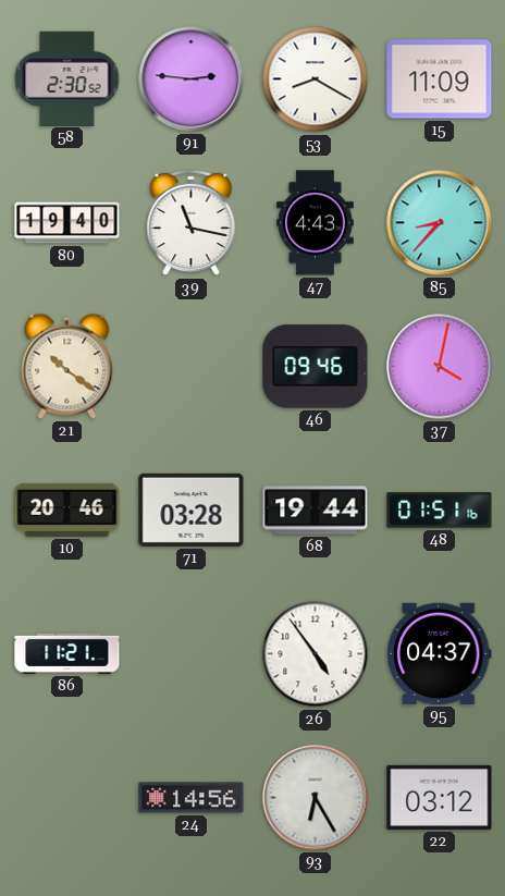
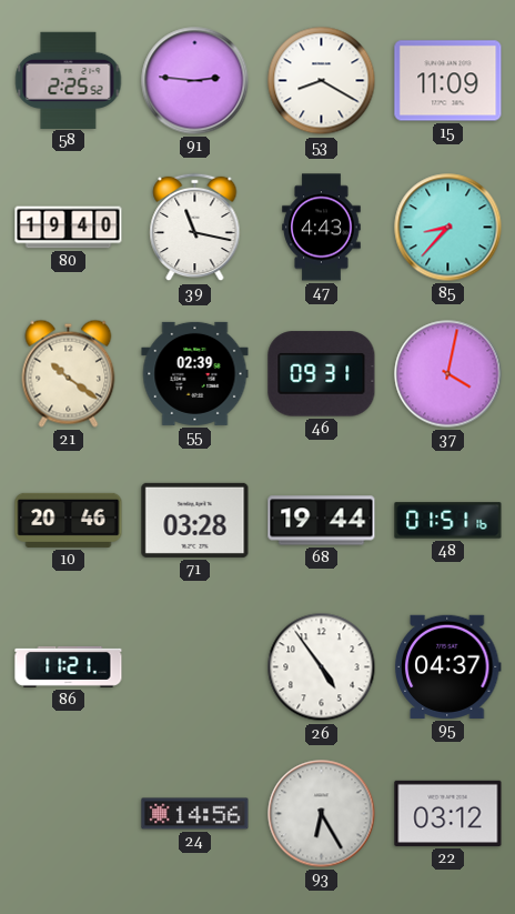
58: 2:30 -> 2:25 (69, 80)
55: none -> 02:39 (195, 373)
46: 09:46 -> 09:31 (322, 374)
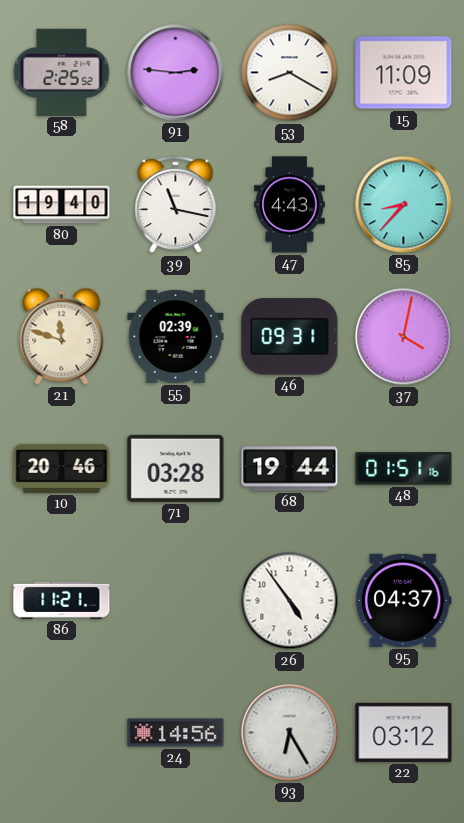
21: 10:21 -> 11:48 (62, 336)
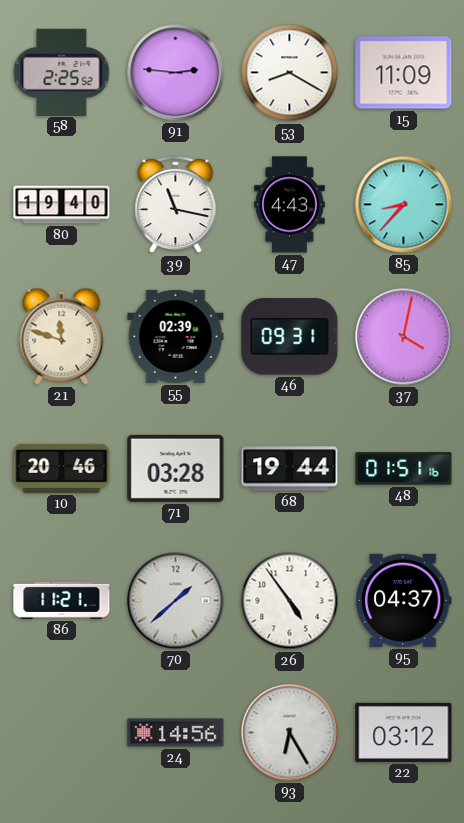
70: none -> 1:38 (176, 601)
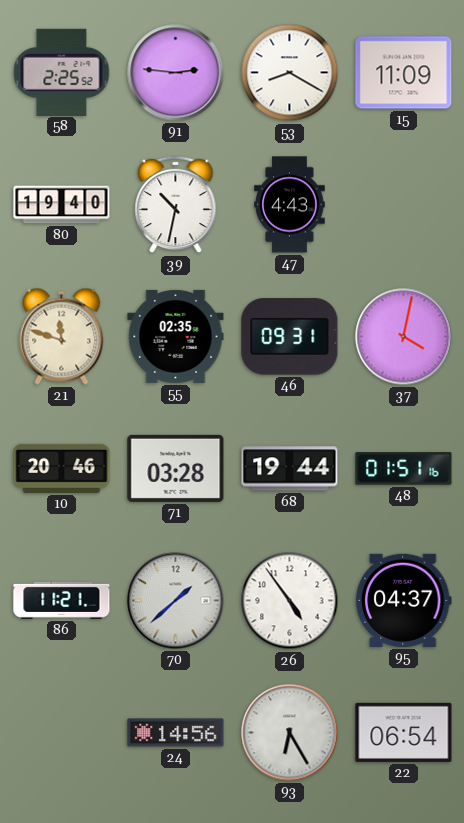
39: 11:17 -> 10:32 (176, 205)
85: 8:37 -> none (404, 205)
55: 02:39 -> 02:35 (176, 336)
22: 03:12 -> 06:54 (404, 732)
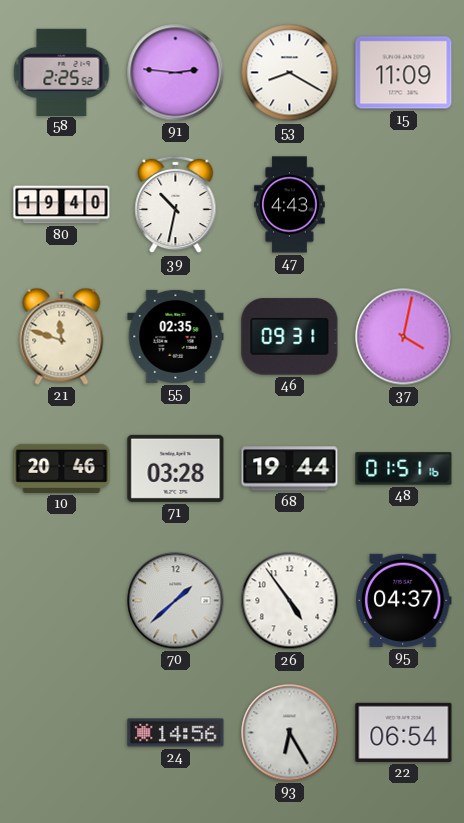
86: 11:21 -> none (62, 600)
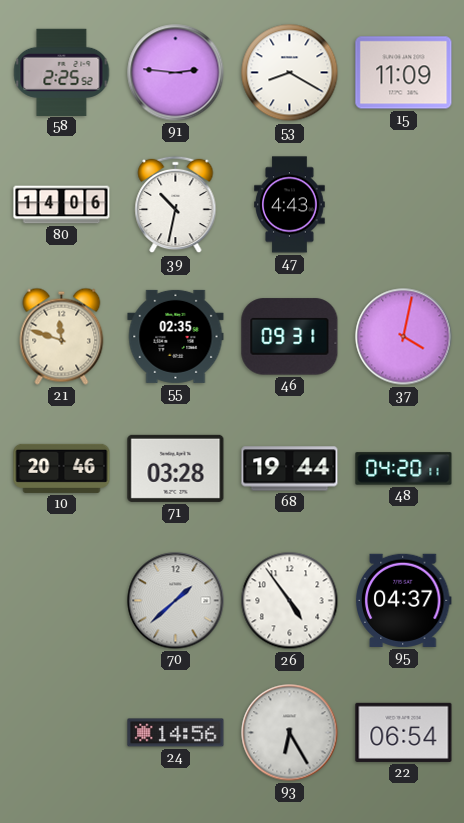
80: 19:40 -> 14:06 (62, 205)
48: 01:51 -> 04:20 (404, 469)
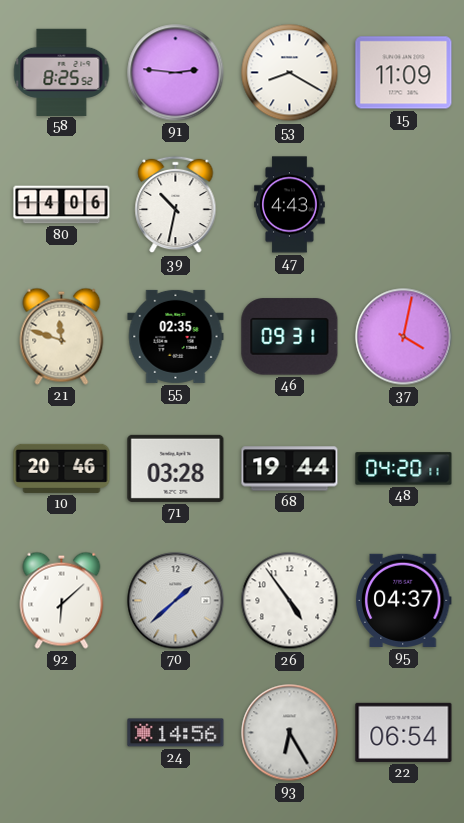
58: 2:25 -> 8:25 (62, 72)
92: none -> 6:08 (62, 600)
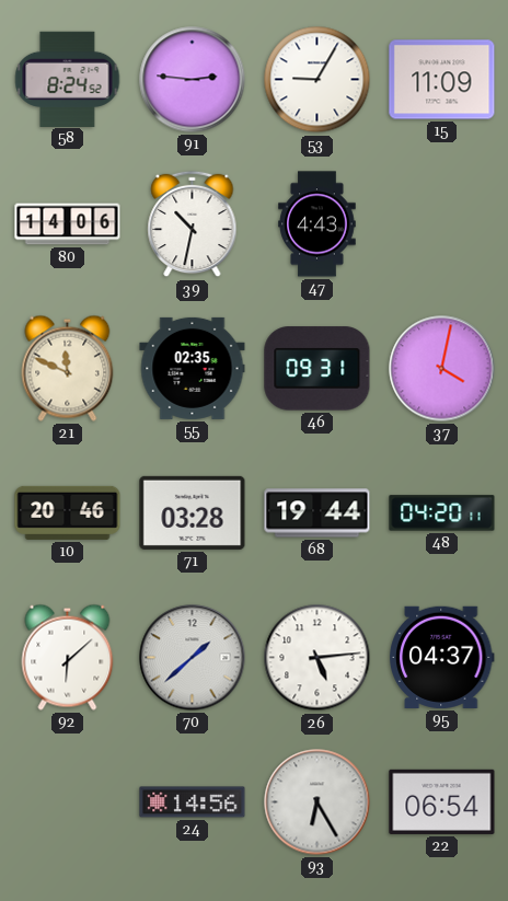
58: 8:25 -> 8:24 (68, 79)
53: 8:20 -> 9:05 (317, 80)
21: 11:48 -> 11:49 (68, 368)
26: 4:54 -> 5:14 (317, 658)
